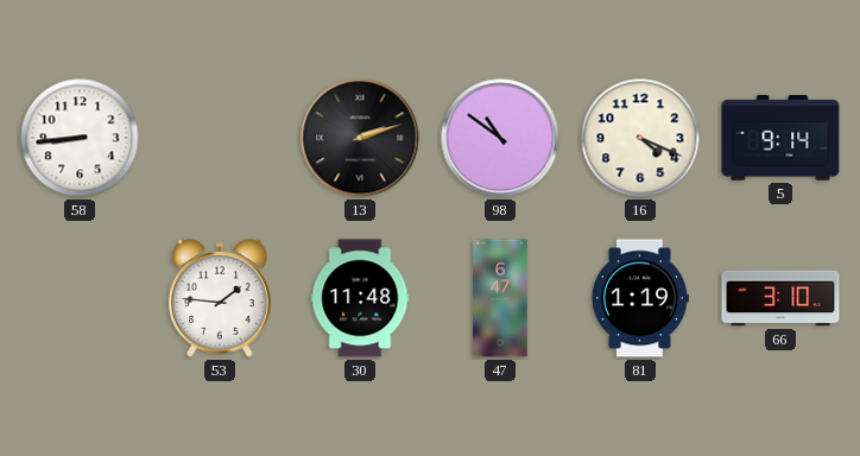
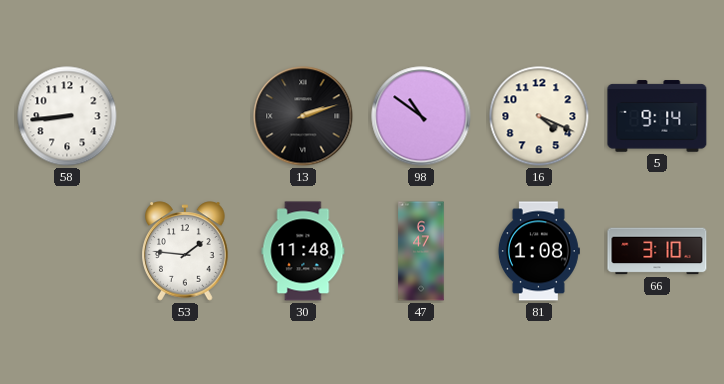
81: 1:19 -> 1:08 (538, 251)
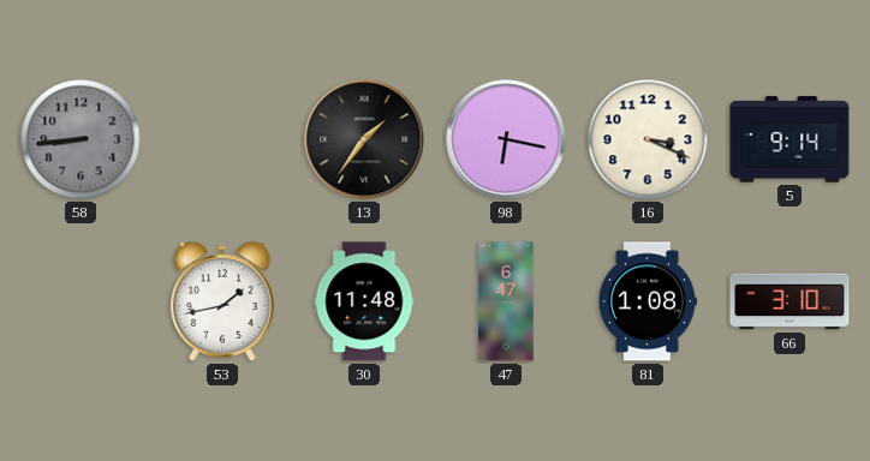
58 dial: white -> grey (81, 139)
13: 2:12 -> 1:36 (364, 139)
98: 10:51 -> 6:17 (506, 139)
16: 4:19 -> 3:19 (648, 139)
53: 1:46 -> 1:43 (222, 301)
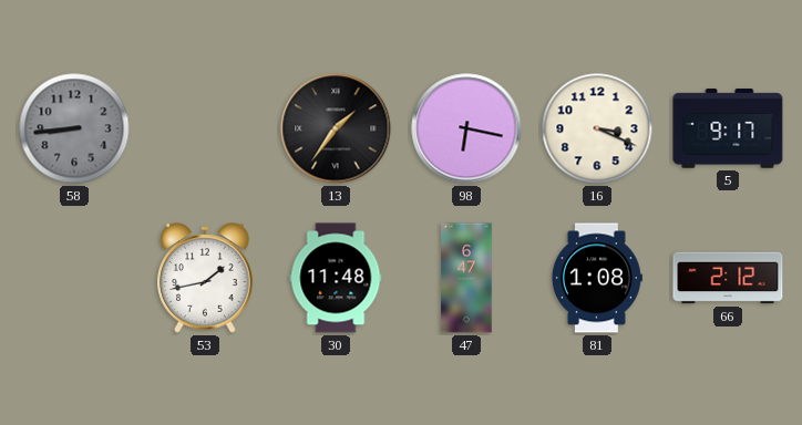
5: 9:14 -> 9:17 (728, 128)
66: 3:10 -> 2:12 (728, 278)
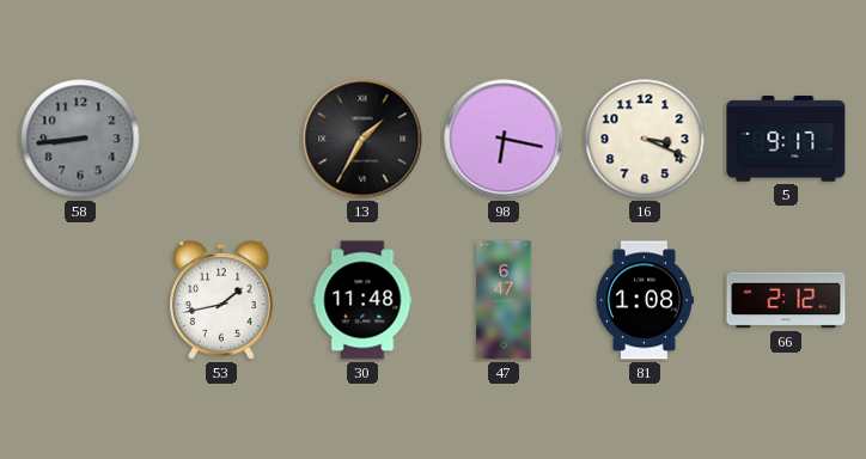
13: 1:36 -> 1:35 (362, 139)
